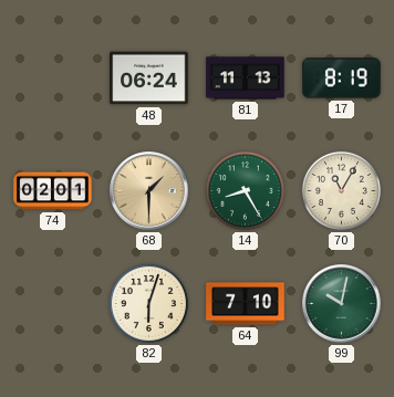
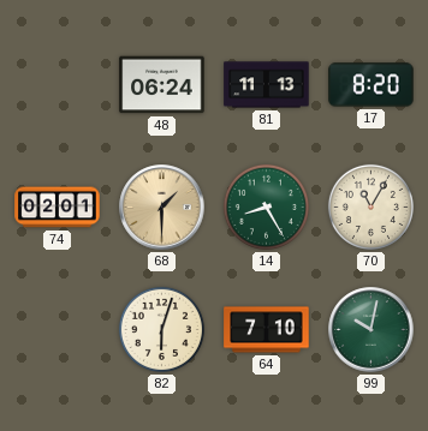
17: 8:19 -> 8:20 (371, 85)
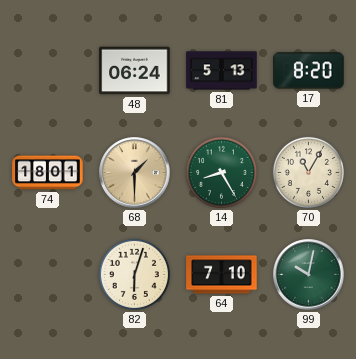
81: 11:13 -> 5:13 (222, 71)
74: 02:01 -> 18:01 (48, 173)
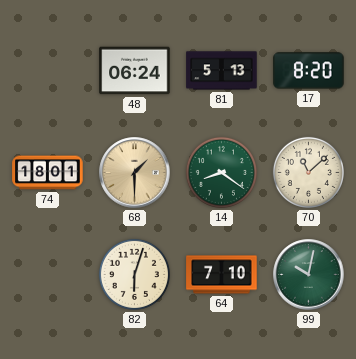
14: 8:25 -> 8:21 (221, 172)
70: 11:05 -> 11:08 (308, 172)
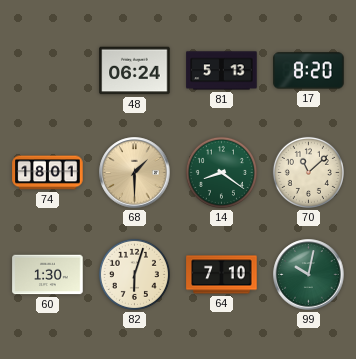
60: none -> 1:30 (48, 275)
